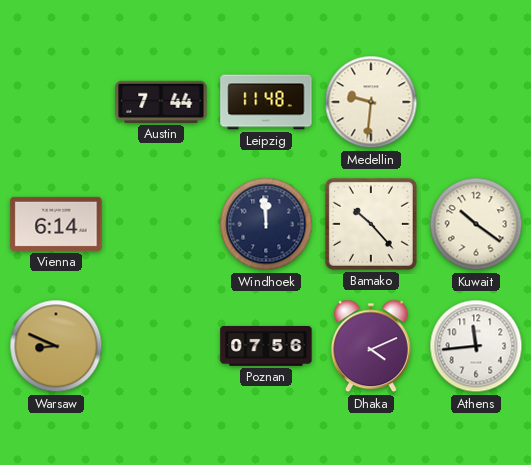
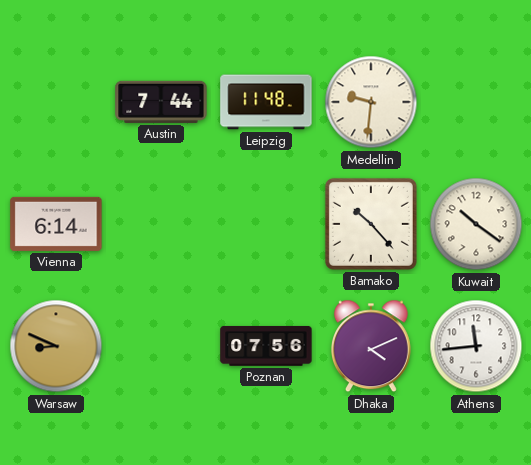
Windhoek: 11:59 -> none (266, 224)
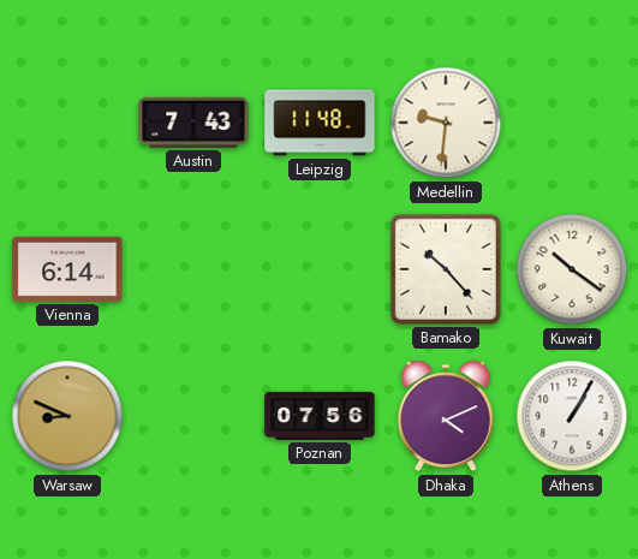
Austin: 7:44 -> 7:43 (193, 123)
Athens: 11:44 -> 1:05 (572, 416)
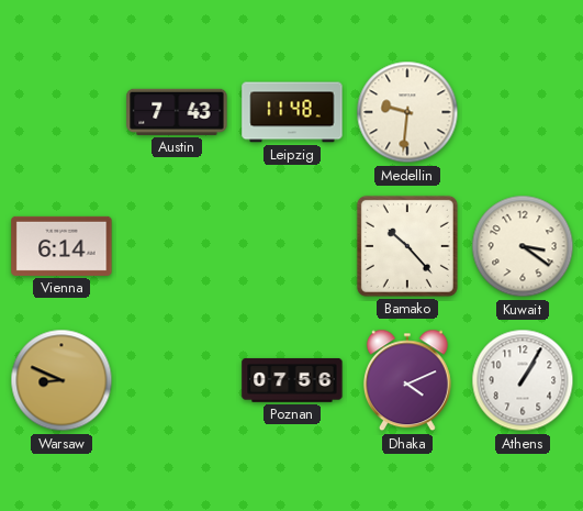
Kuwait: 10:21 -> 3:21 (523, 246)
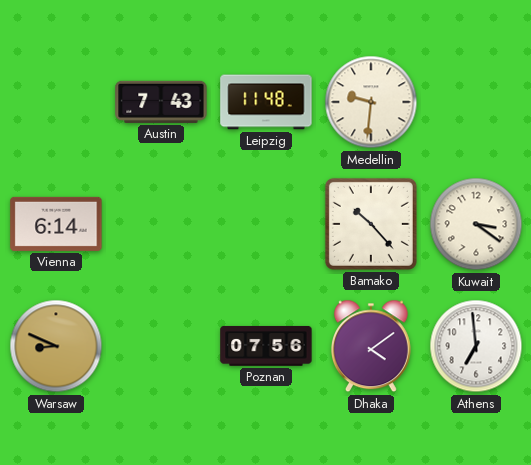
Dhaka: 4:11 -> 4:09 (371, 346)
Athens: 1:05 -> 6:59 (476, 346)
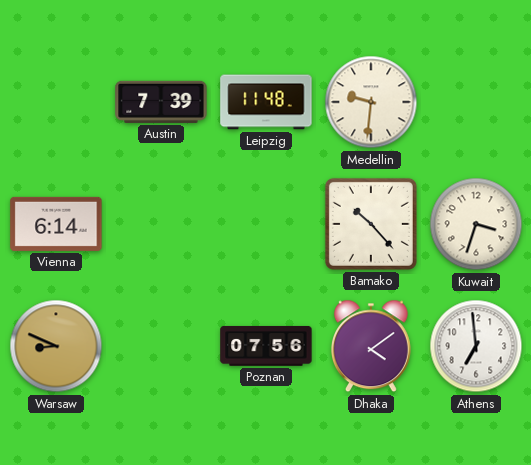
Austin: 7:43 -> 7:39 (161, 102)
Kuwait: 3:21 -> 3:33 (476, 224)
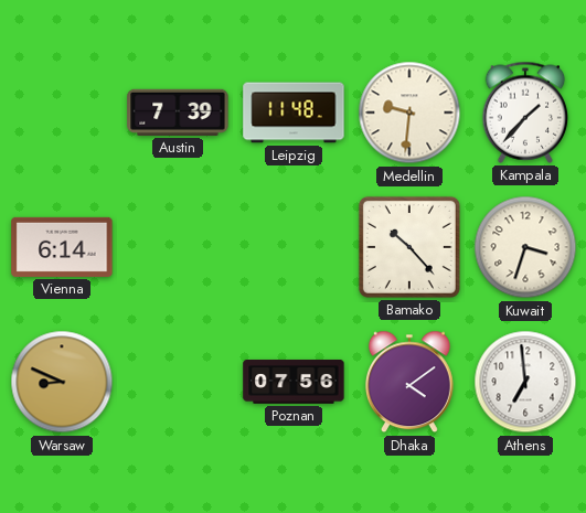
Kampala: none -> 1:37 (525, 113)
